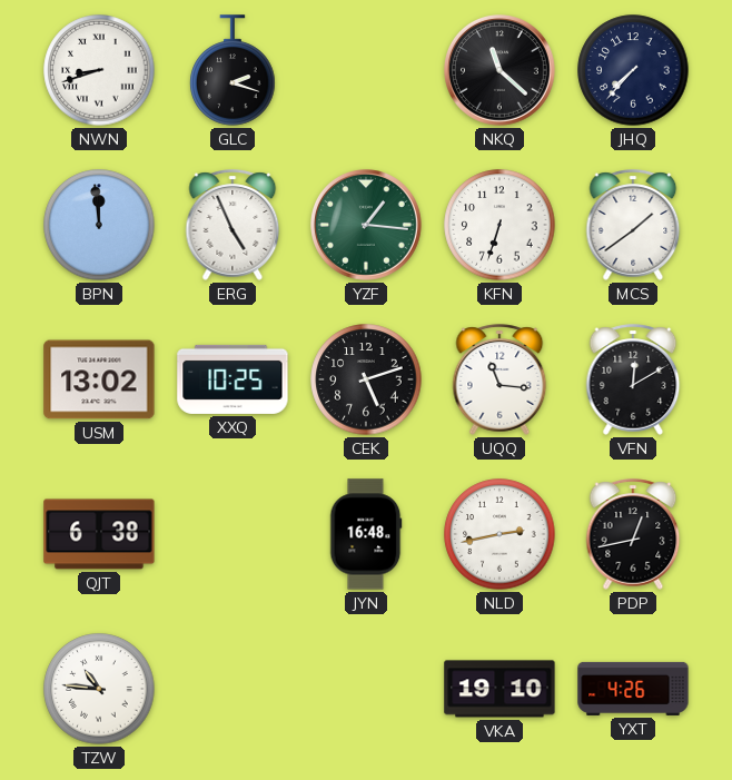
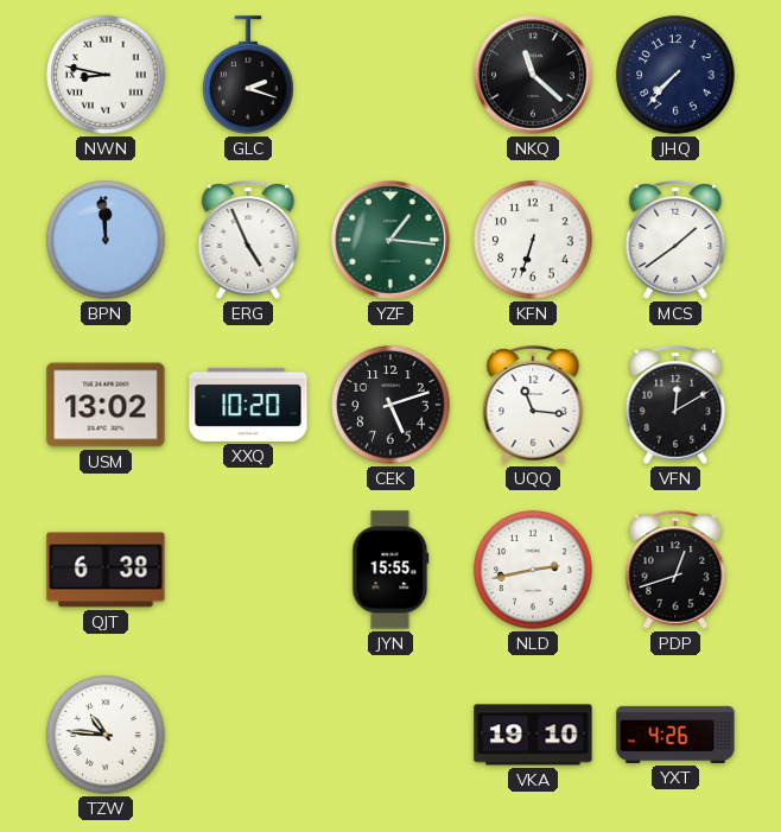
NWN: 8:42 -> 8:47 (106, 75)
XXQ: 10:25 -> 10:20 (248, 405)
JYN: 16:48 -> 15:55 (390, 570)
PDP: 12:43 -> 12:42 (675, 570)
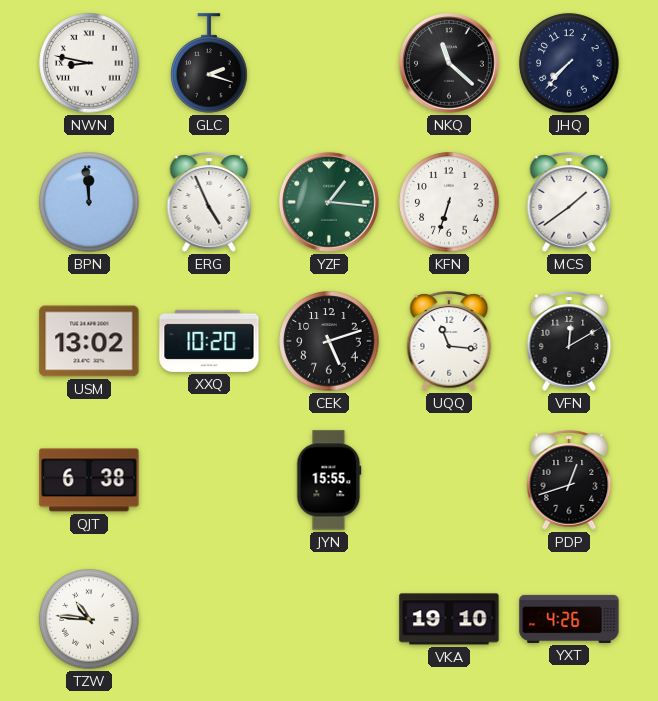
NLD: 2:43 -> none (533, 570)
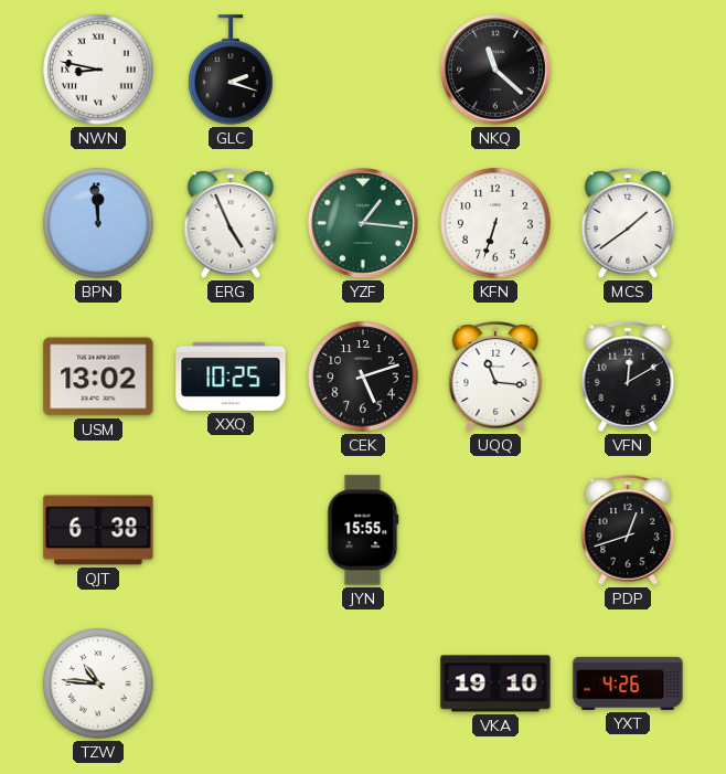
JHQ: 7:37 -> none (569, 63)
XXQ: 10:20 -> 10:25 (231, 377)
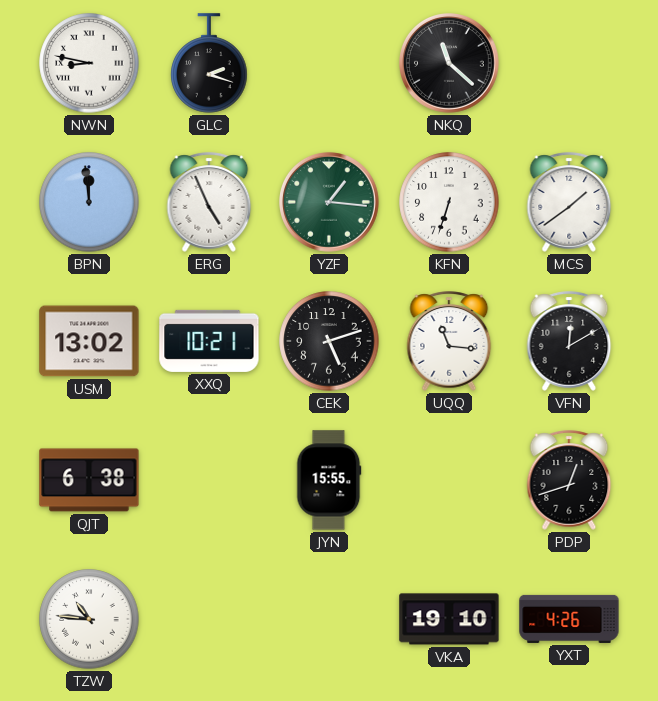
XXQ: 10:25 -> 10:21 (209, 341)
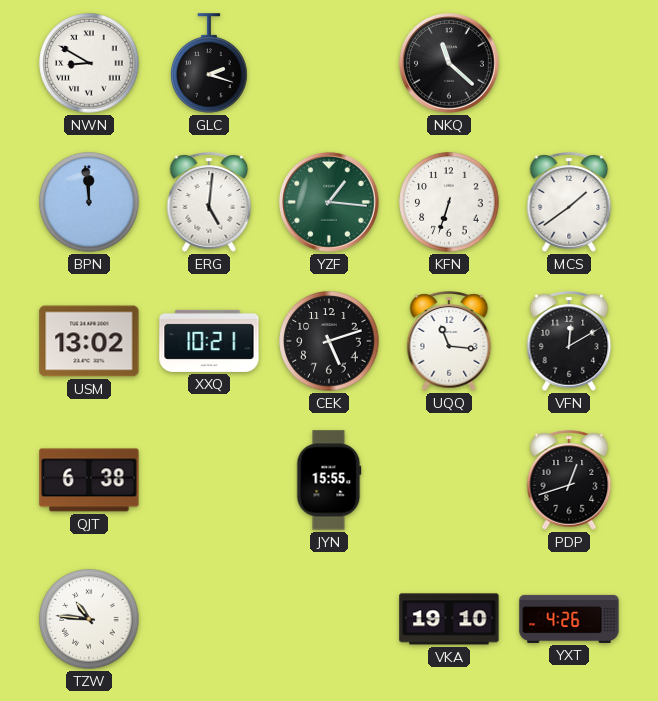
NWN: 8:47 -> 8:50 (89, 63)
ERG: 4:56 -> 5:01 (209, 202)
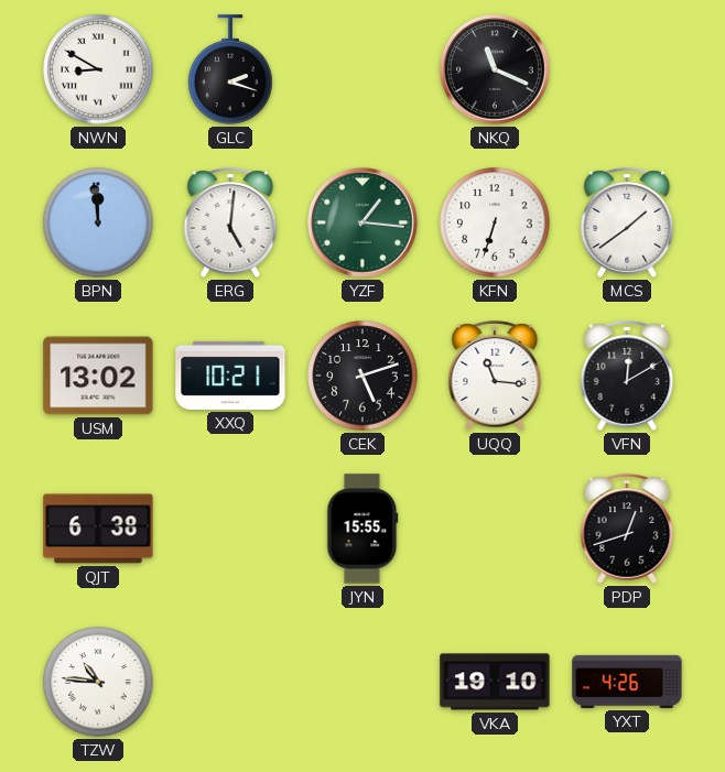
NKQ: 11:22 -> 11:19 (496, 70)
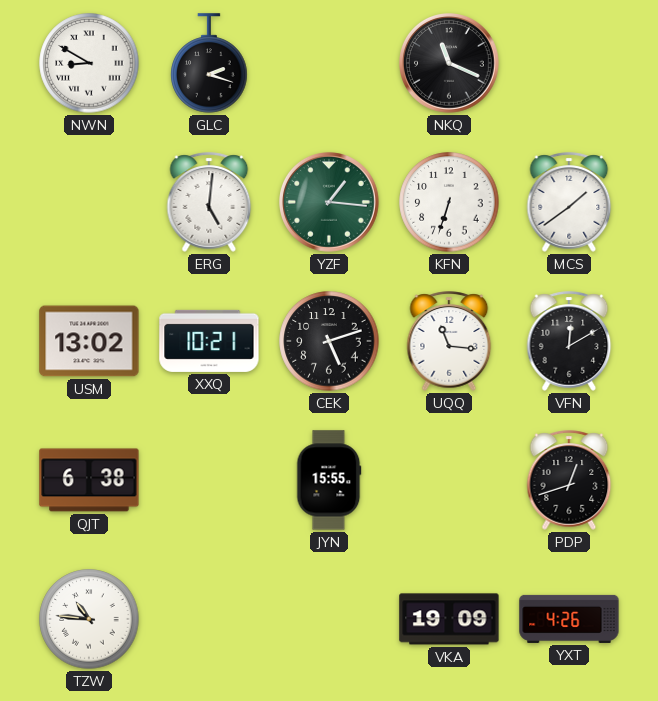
BPN: 11:59 -> none (98, 222)
VKA: 19:10 -> 19:09 (449, 619)
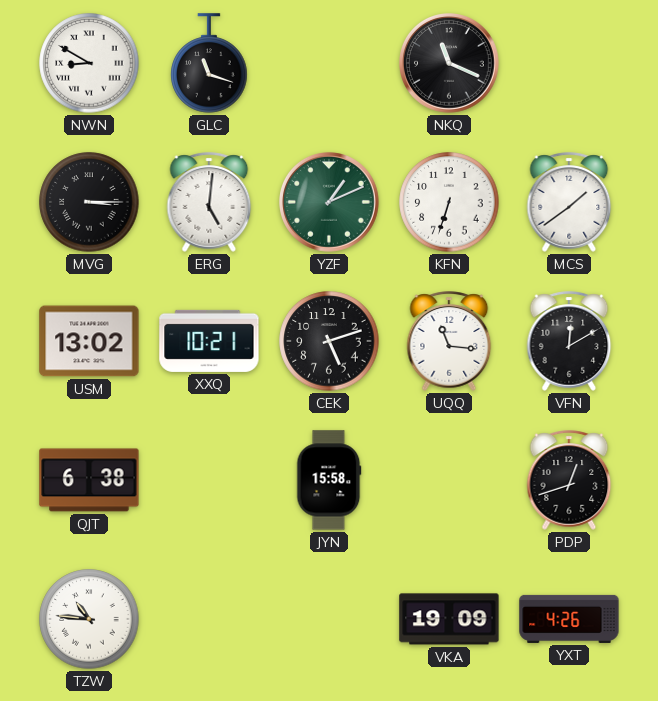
GLC: 2:18 -> 11:18 (209, 63)
MVG: none -> 3:15 (89, 202)
YZF: 1:16 -> 1:11 (330, 203)
JYN: 15:55 -> 15:58 (329, 480)
